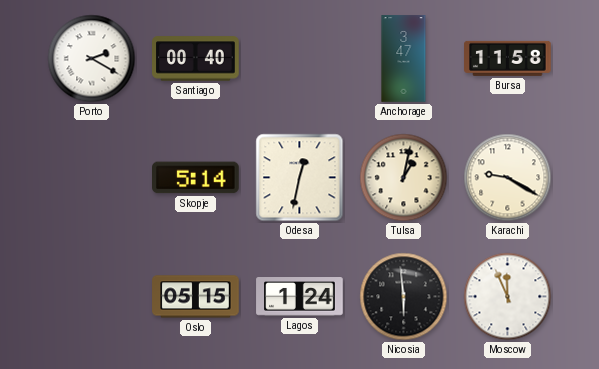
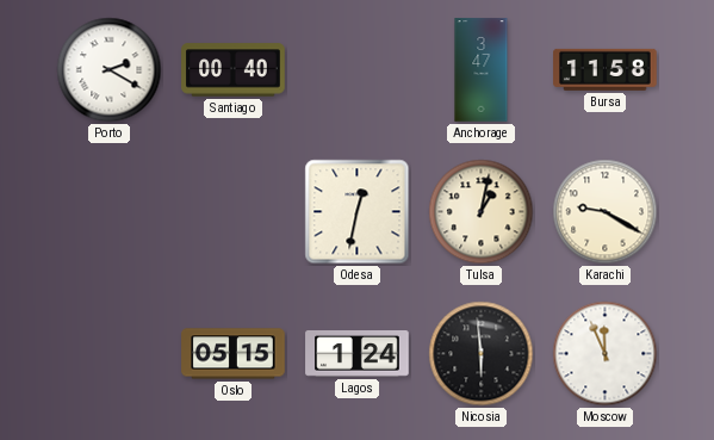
Skopje: 5:14 -> none (196, 178)
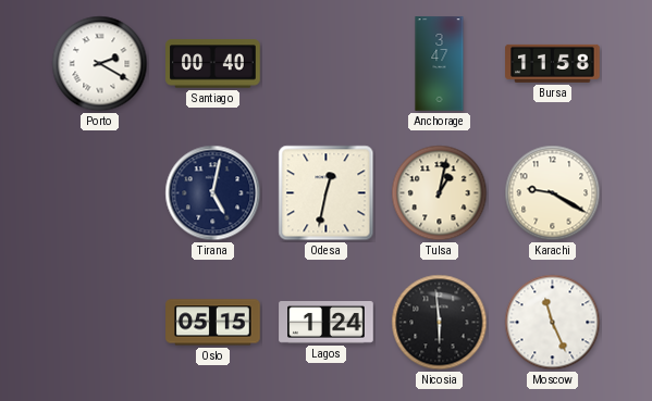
Tirana: none -> 5:02 (213, 193)
Moscow: 11:56 -> 11:26 (553, 323)
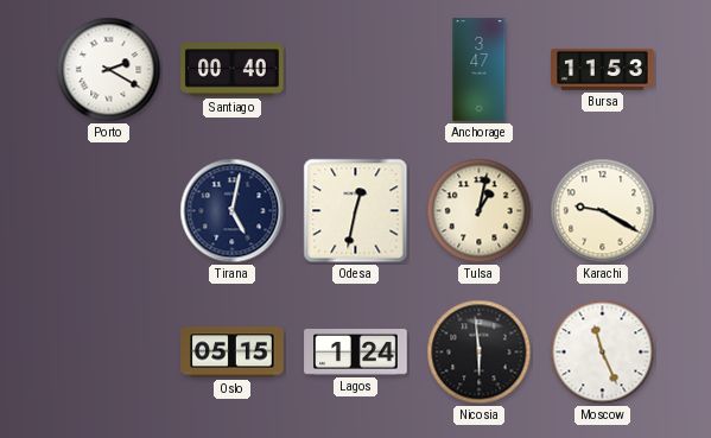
Bursa: 11:58 -> 11:53 (603, 69)
